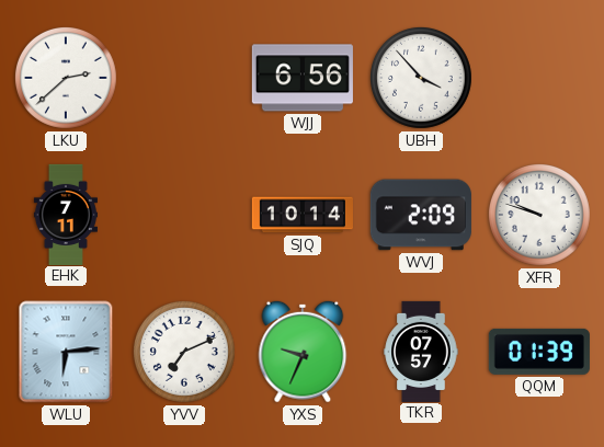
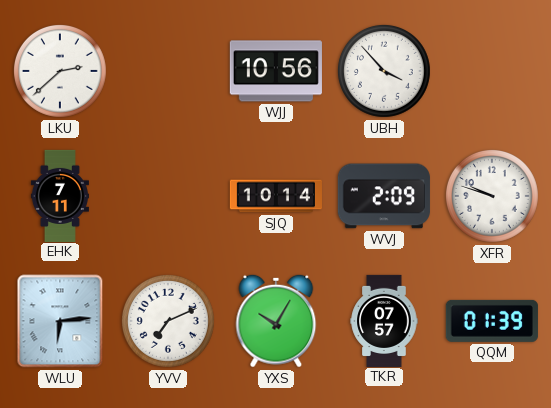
WJJ: 6:56 -> 10:56 (276, 71)
YXS: 9:34 -> 10:05 (276, 321)
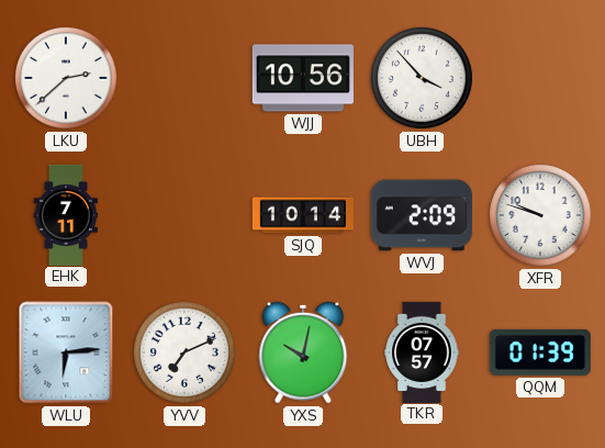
YXS: 10:05 -> 10:02 (303, 352)
